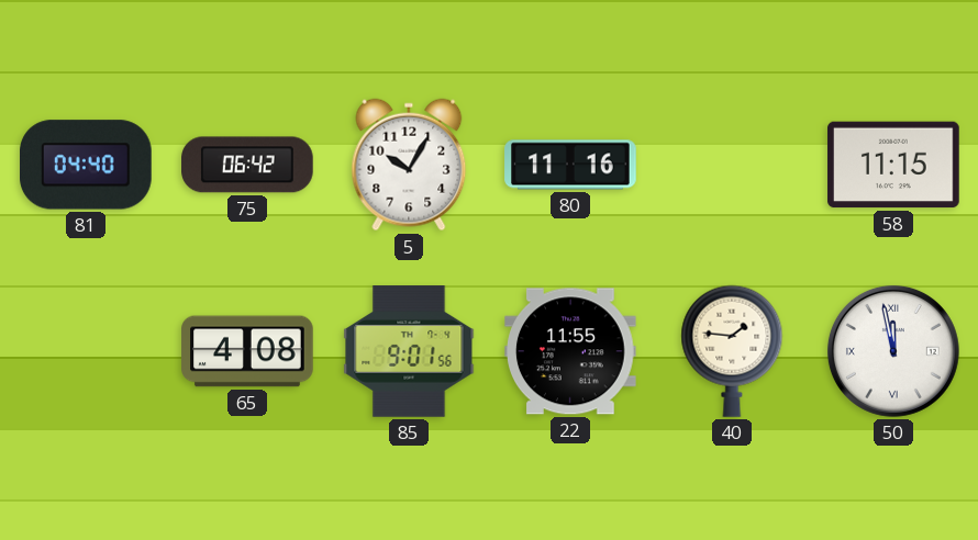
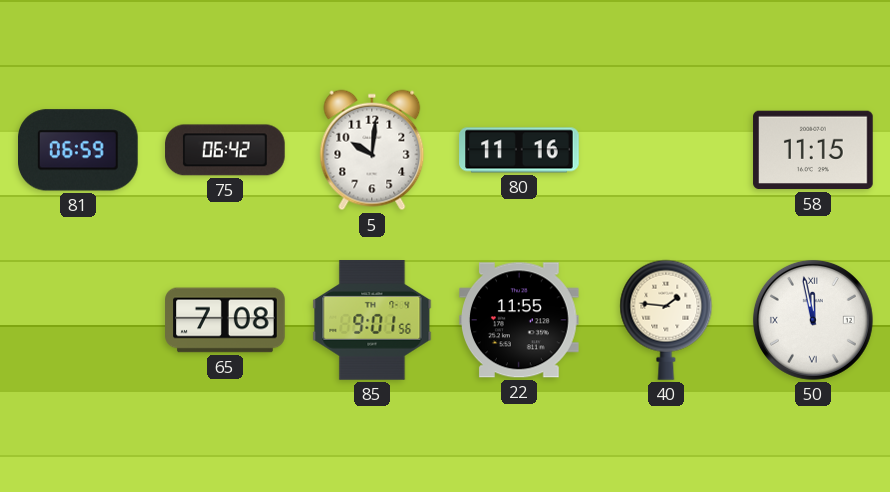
81: 04:40 -> 06:59 (79, 150)
5: 10:05 -> 10:01 (372, 150)
65: 4:08 -> 7:08 (225, 320)
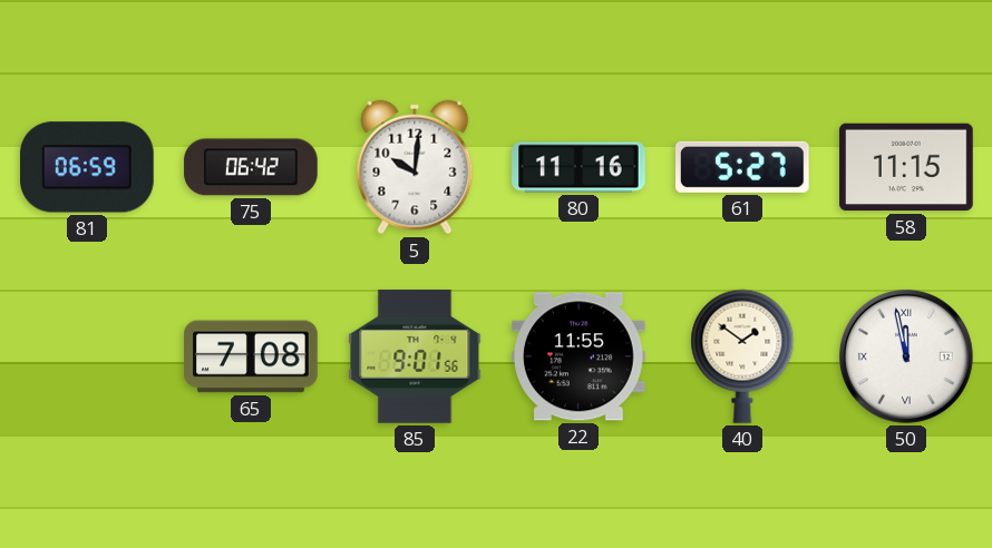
61: none -> 5:27 (743, 167)
40: 1:46 -> 1:51 (742, 356)
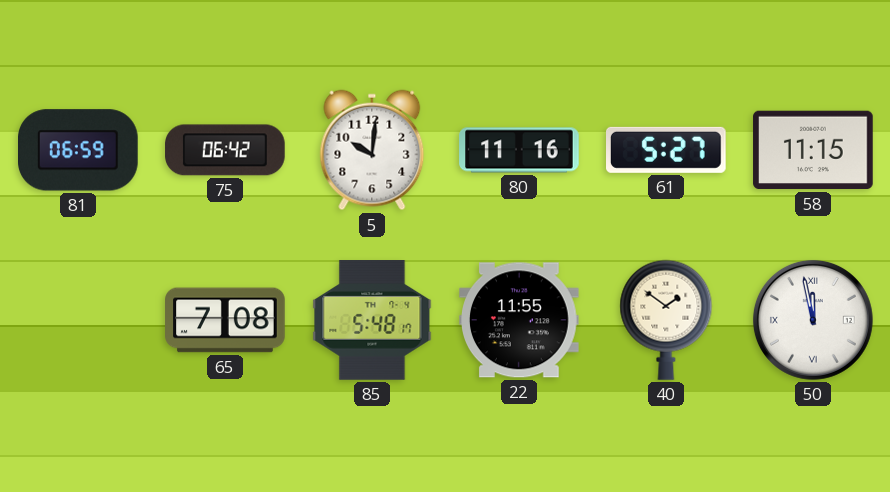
85: 9:01 -> 5:48 (372, 320)
